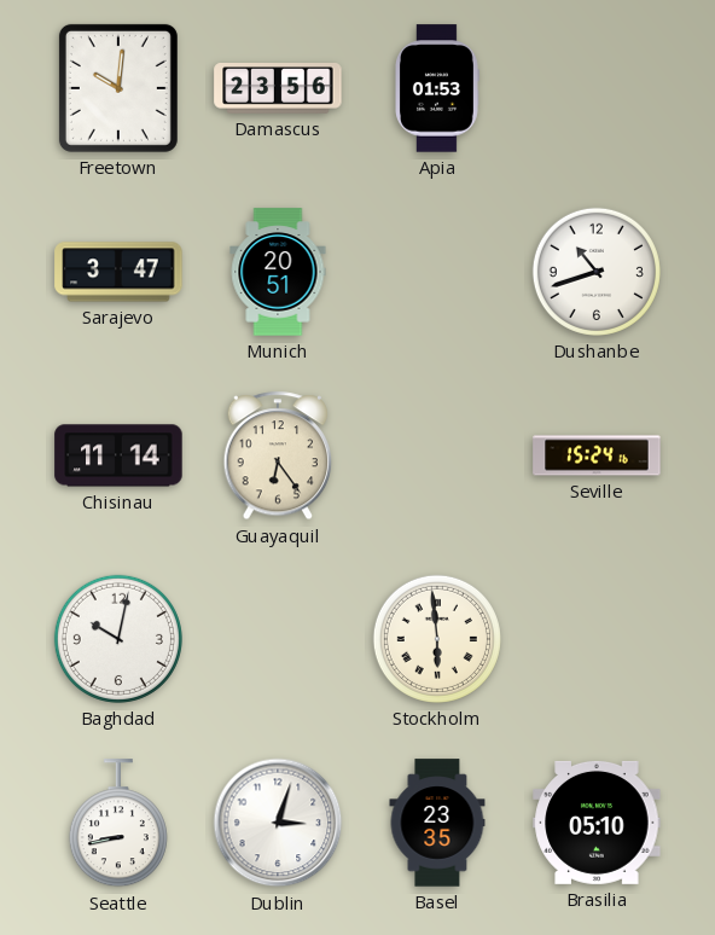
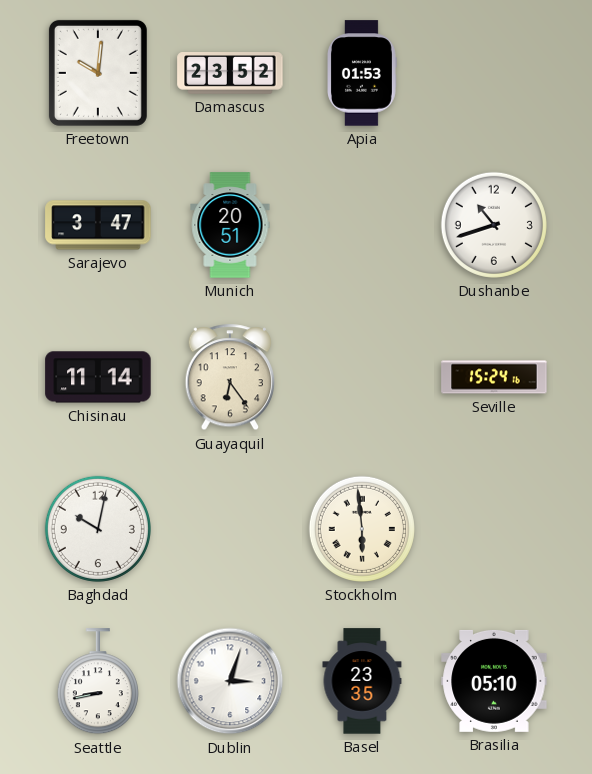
Damascus: 23:56 -> 23:52 (230, 74)
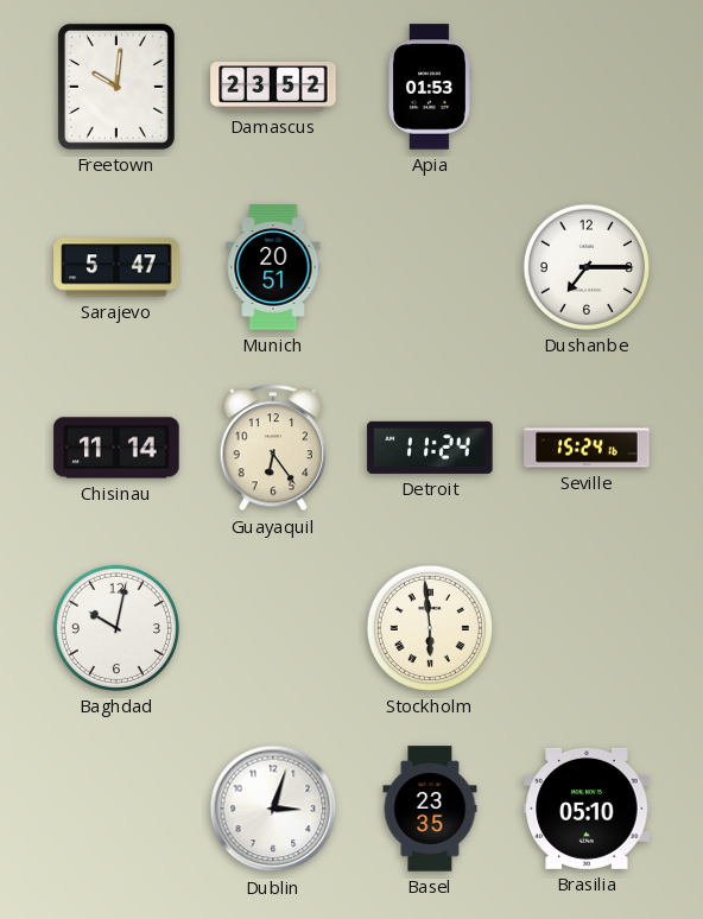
Sarajevo: 3:47 -> 5:47 (116, 267)
Dushanbe: 10:42 -> 7:15 (587, 267)
Detroit: none -> 11:24 (430, 448)
Seattle: 8:43 -> none (98, 682)
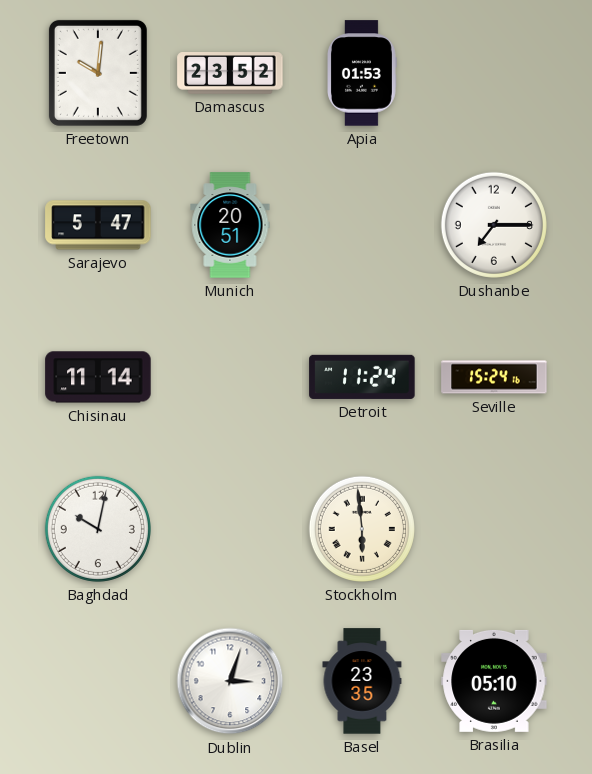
Guayaquil: 6:24 -> none (273, 449)
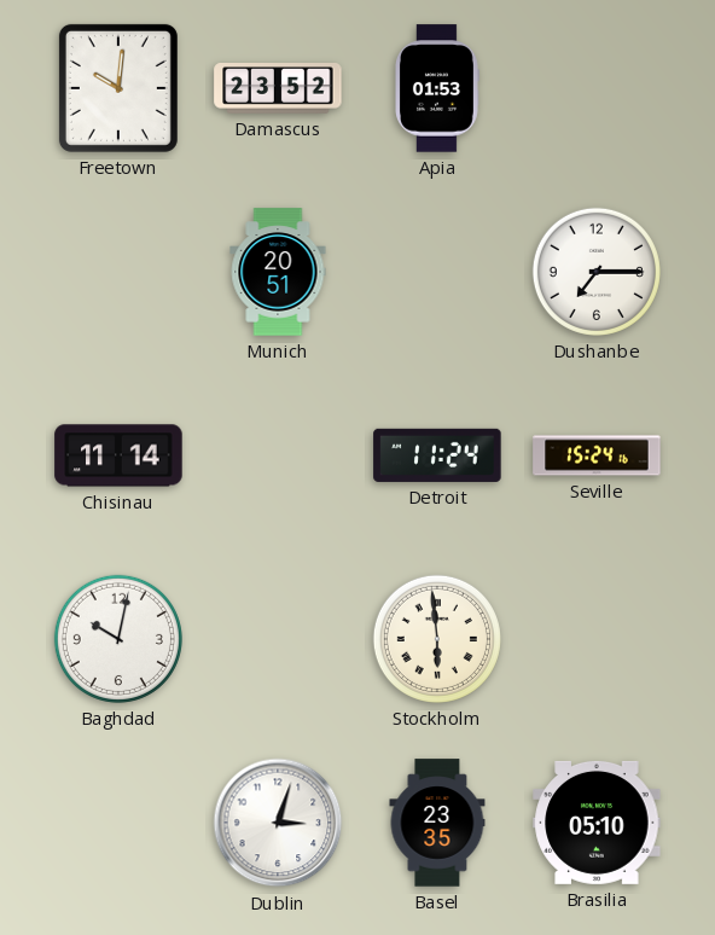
Sarajevo: 5:47 -> none (98, 225)
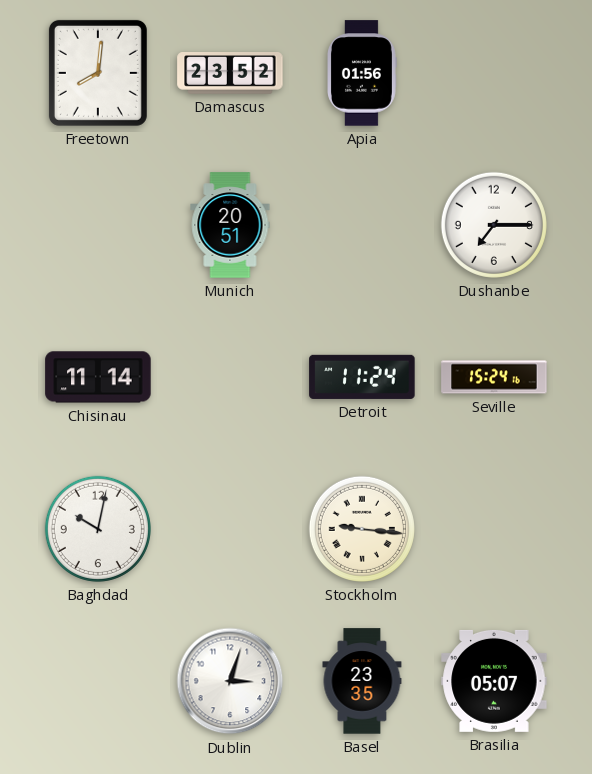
Freetown: 10:01 -> 8:01 (98, 73)
Apia: 01:53 -> 01:56 (362, 73)
Stockholm: 5:59 -> 9:16 (362, 529)
Brasilia: 05:10 -> 05:07 (494, 681)
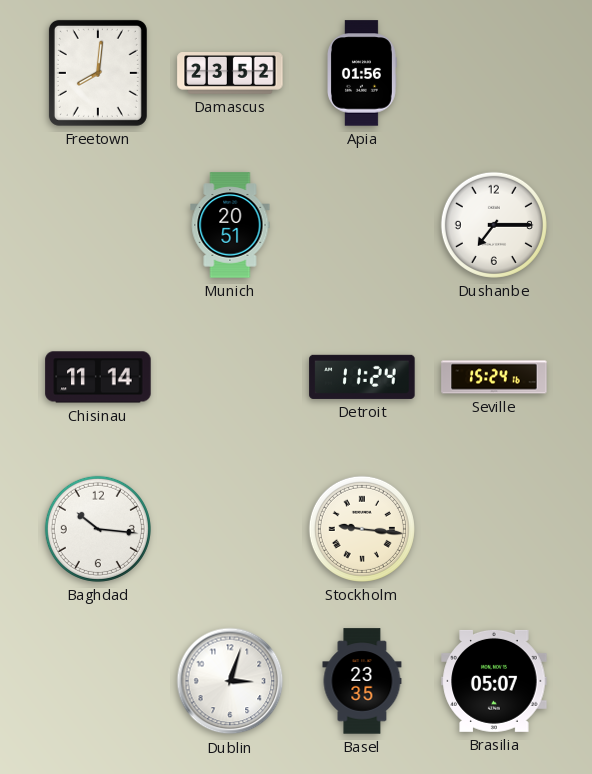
Baghdad: 10:02 -> 10:16 (98, 529)
